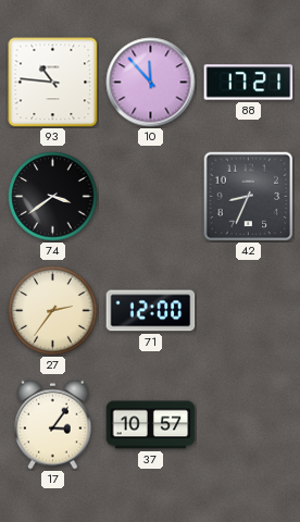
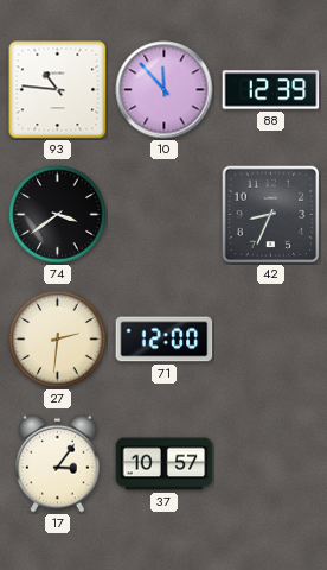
88: 17:21 -> 12:39 (271, 90)
27: 2:36 -> 2:31 (58, 340)
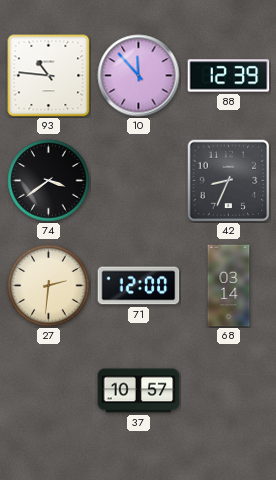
68: none -> 03:14 (229, 286)
17: 3:06 -> none (58, 463)
